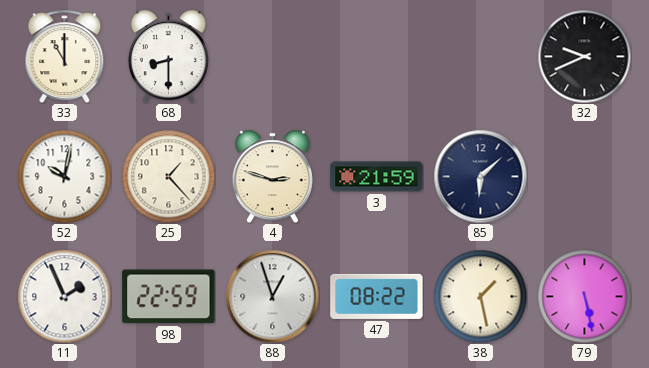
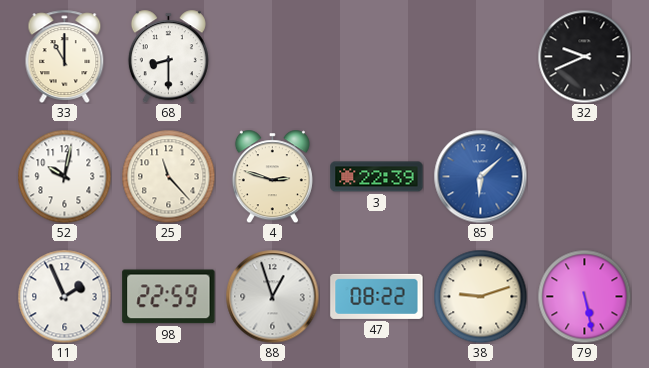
25: 1:23 -> 11:23 (168, 176)
3: 21:59 -> 22:39 (377, 177)
85 dial: navy -> blue (480, 176)
38: 1:28 -> 9:12 (480, 296)
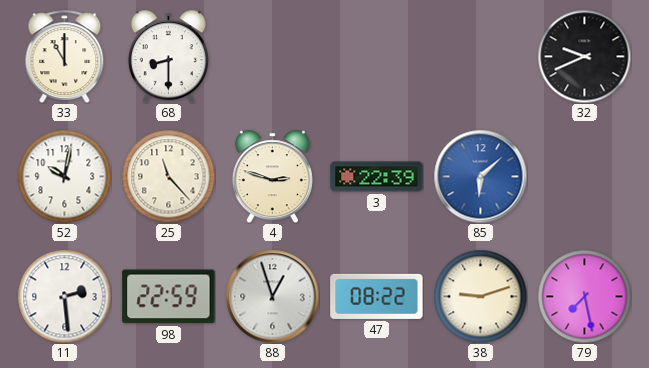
11: 1:56 -> 2:29 (64, 296)
79: 5:28 -> 7:28 (584, 296)
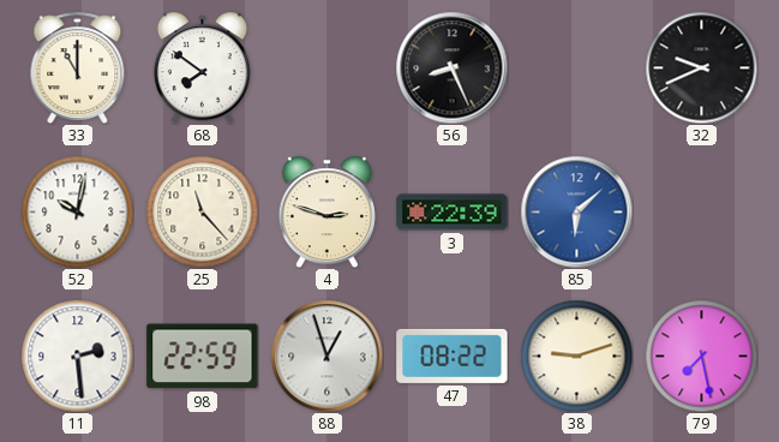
68: 8:30 -> 7:51 (202, 67)
56: none -> 8:26 (451, 67)
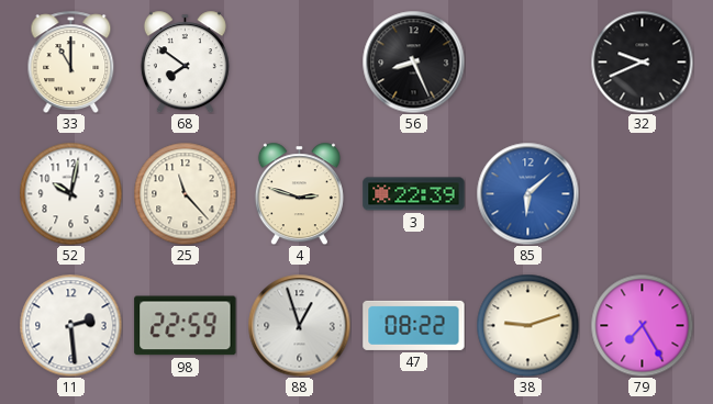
79: 7:28 -> 7:25 (642, 325)
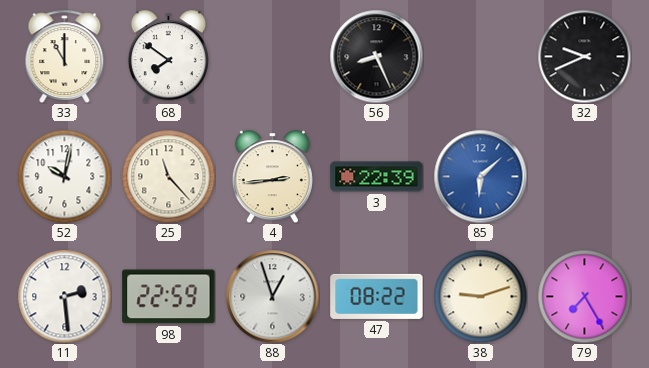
4: 2:48 -> 2:44 (272, 176)
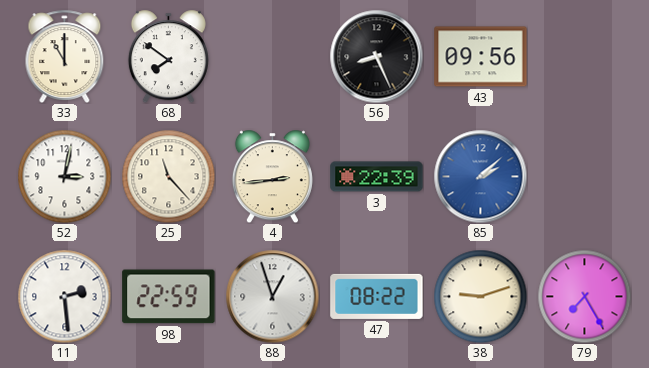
43: none -> 09:56 (481, 57)
32: 9:41 -> none (584, 56)
52: 10:02 -> 3:02 (64, 176)
85: 6:08 -> 2:08 (480, 176)
